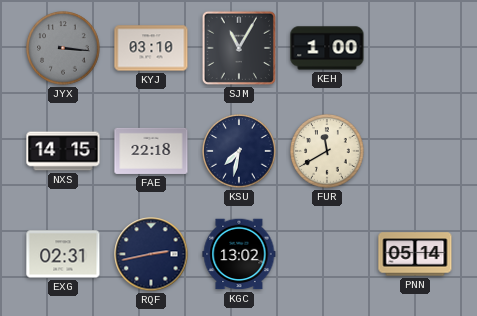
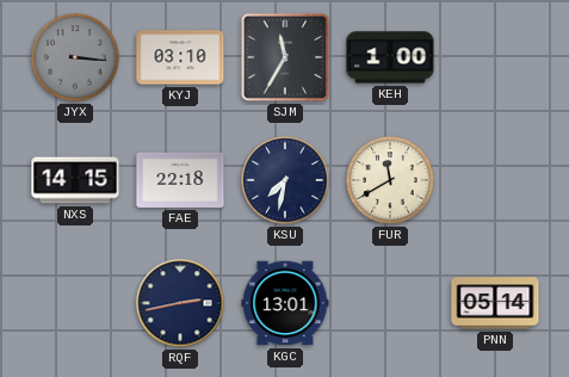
SJM: 11:05 -> 11:35 (285, 57)
EXG: 02:31 -> none (63, 254)
KGC: 13:02 -> 13:01 (285, 303)
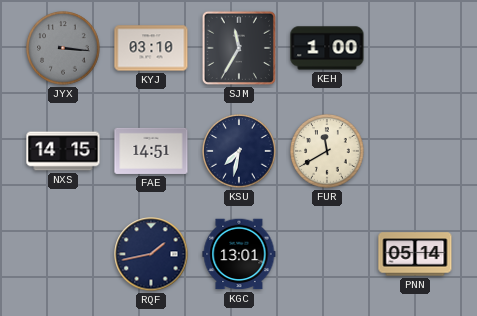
FAE: 22:18 -> 14:51 (151, 151)
RQF: 2:43 -> 1:43 (151, 254)
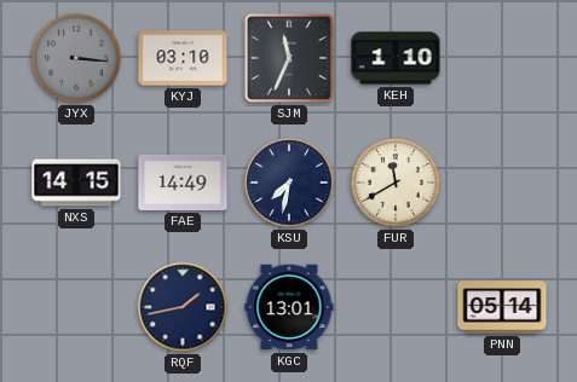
SJM: 11:35 -> 11:34 (289, 58)
KEH: 1:00 -> 1:10 (396, 58)
FAE: 14:51 -> 14:49 (183, 183)
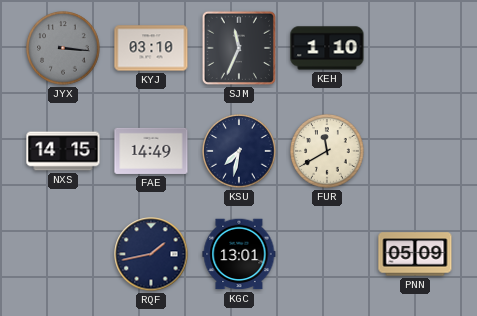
PNN: 05:14 -> 05:09 (415, 254)
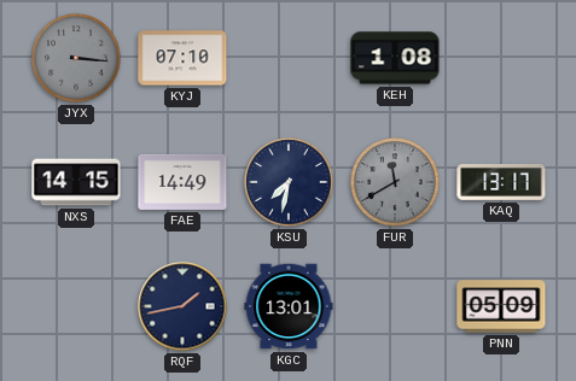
KYJ: 03:10 -> 07:10 (182, 58)
SJM: 11:34 -> none (239, 48)
KEH: 1:10 -> 1:08 (395, 58)
FUR dial: cream -> grey (395, 182)
KAQ: none -> 13:17 (501, 182)
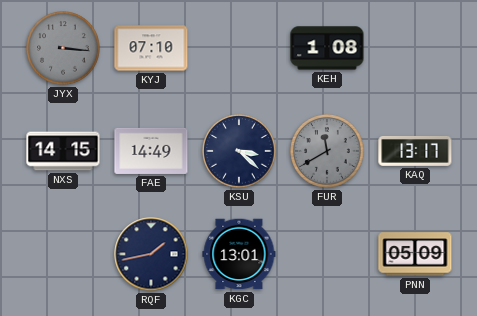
KSU: 7:32 -> 3:22 (239, 151)
